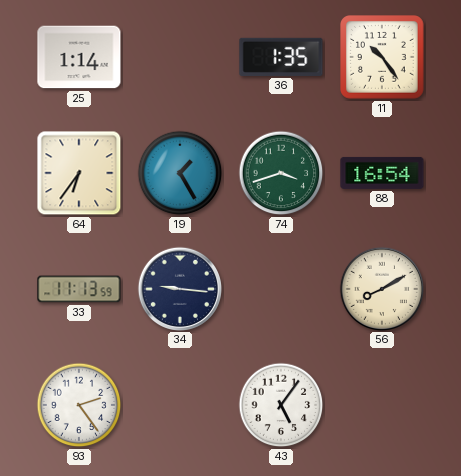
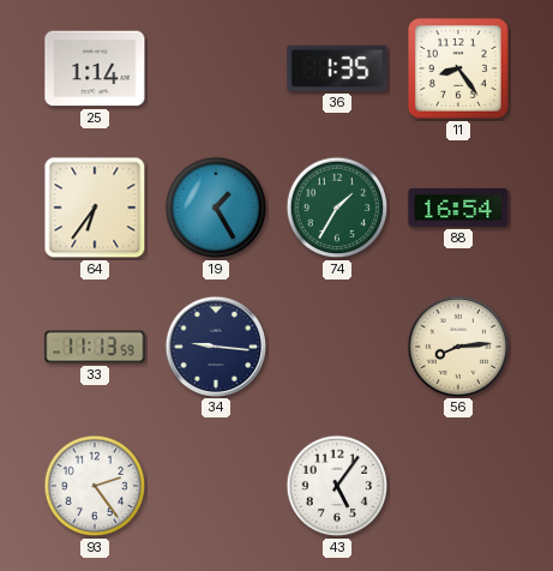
11: 10:24 -> 8:24 (459, 70)
74: 3:42 -> 1:35 (337, 208)
56: 8:10 -> 8:14 (457, 345)
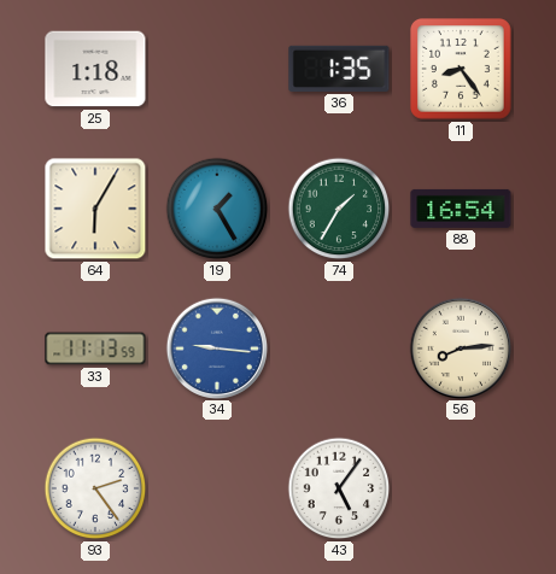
25: 1:14 -> 1:18 (95, 69)
64: 6:36 -> 6:05 (95, 209)
34 dial: navy -> blue (216, 347)
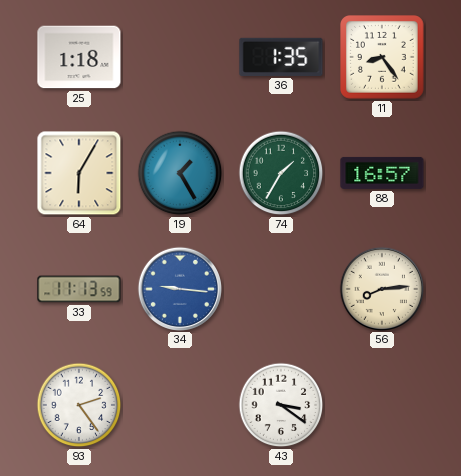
88: 16:54 -> 16:57 (382, 173)
43: 5:06 -> 3:21 (281, 405)
